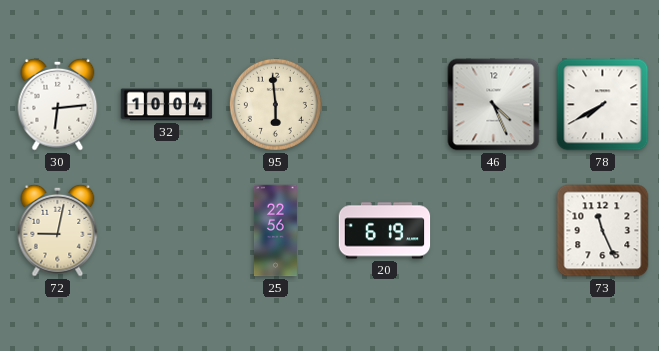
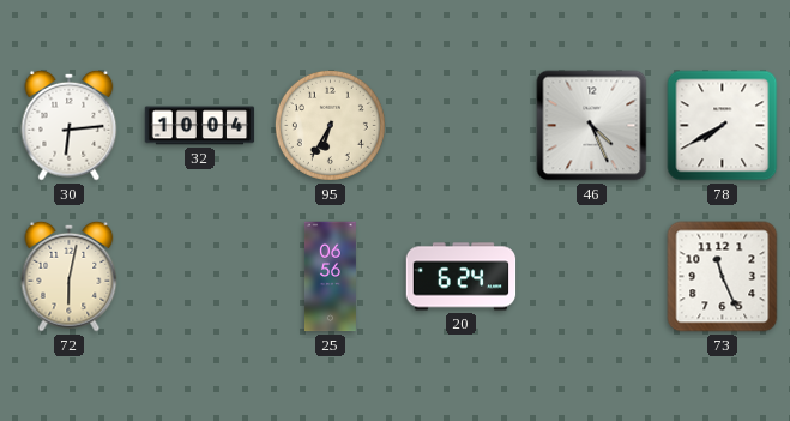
95: 5:59 -> 6:35 (330, 125)
72: 9:02 -> 6:02 (70, 276)
25: 22:56 -> 06:56 (330, 277)
20: 6:19 -> 6:24 (462, 277)
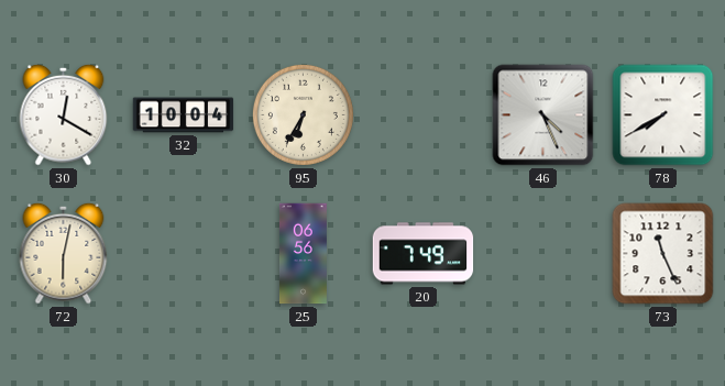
30: 6:14 -> 12:20 (64, 114)
20: 6:24 -> 7:49 (424, 254)
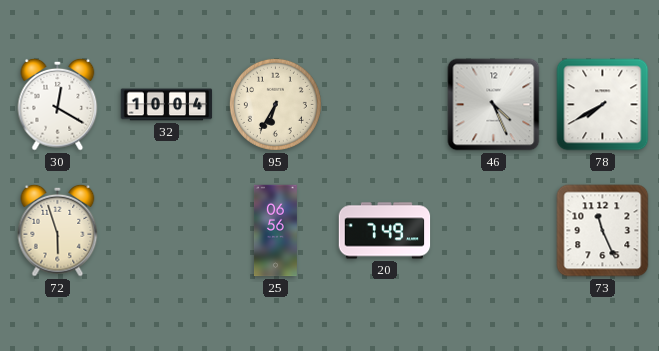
72: 6:02 -> 5:57 (58, 230)
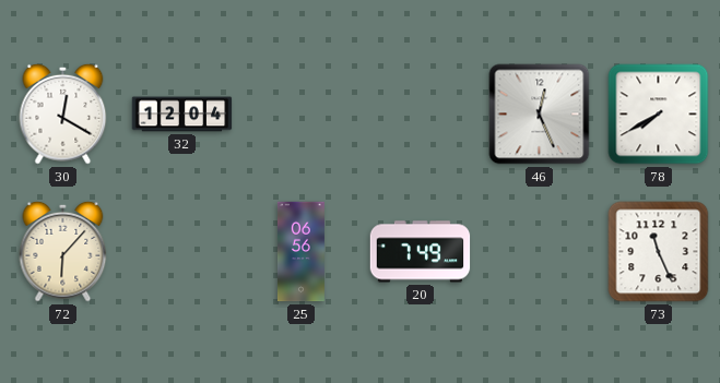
32: 10:04 -> 12:04 (182, 115)
95: 6:35 -> none (275, 104)
46: 4:26 -> 12:26 (540, 115)
72: 5:57 -> 6:07 (63, 251)
